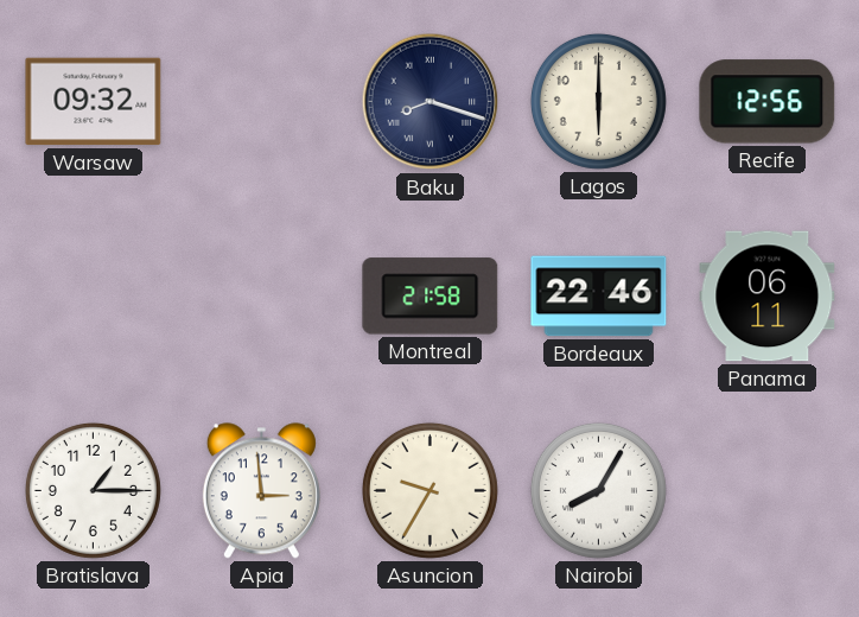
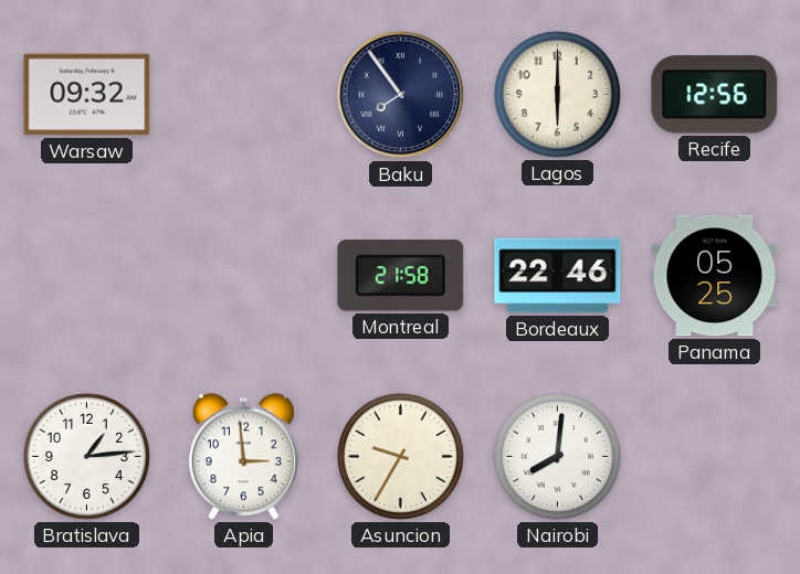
Baku: 8:18 -> 7:54 (401, 95)
Panama: 06:11 -> 05:25 (715, 276)
Bratislava: 1:15 -> 1:14 (86, 456)
Nairobi: 8:05 -> 8:01 (557, 456)
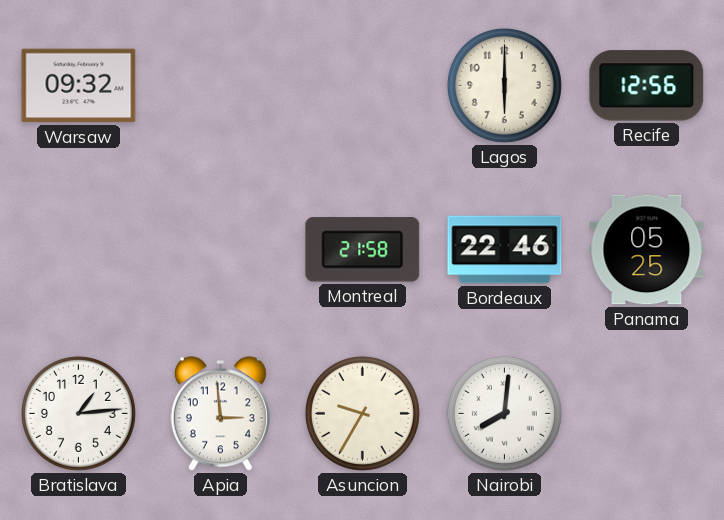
Baku: 7:54 -> none (401, 95)
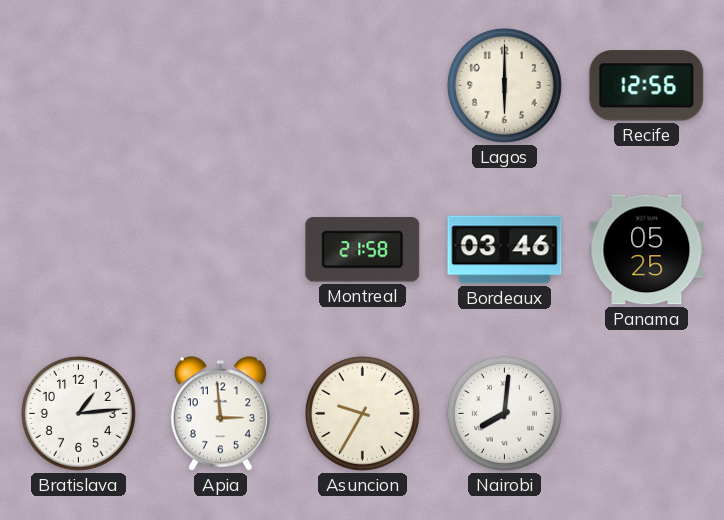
Warsaw: 09:32 -> none (79, 86)
Bordeaux: 22:46 -> 03:46 (505, 250)
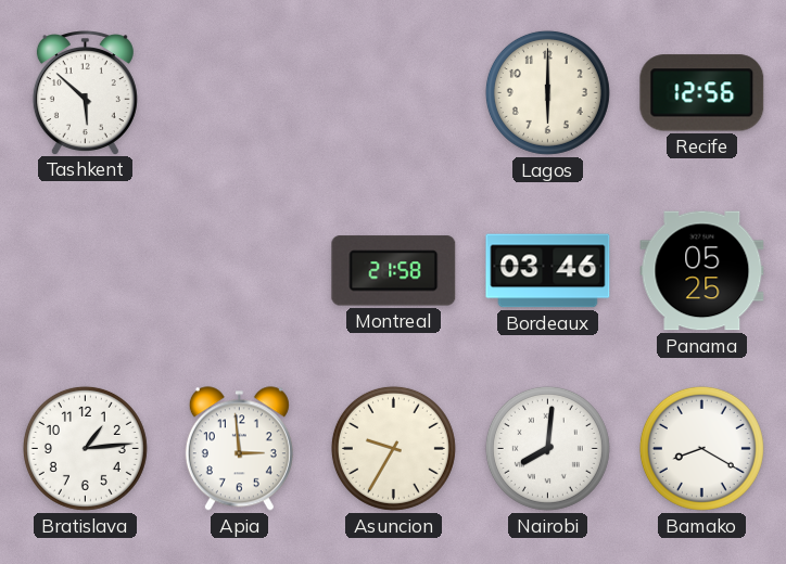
Tashkent: none -> 5:52 (85, 92)
Bamako: none -> 8:20 (701, 448)
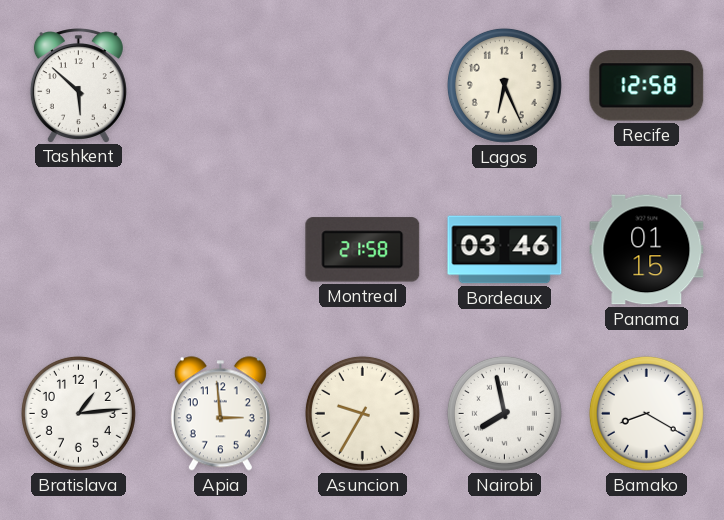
Lagos: 6:00 -> 6:26 (504, 85)
Recife: 12:56 -> 12:58 (647, 86)
Panama: 05:25 -> 01:15 (647, 250)
Nairobi: 8:01 -> 7:58 (504, 413)
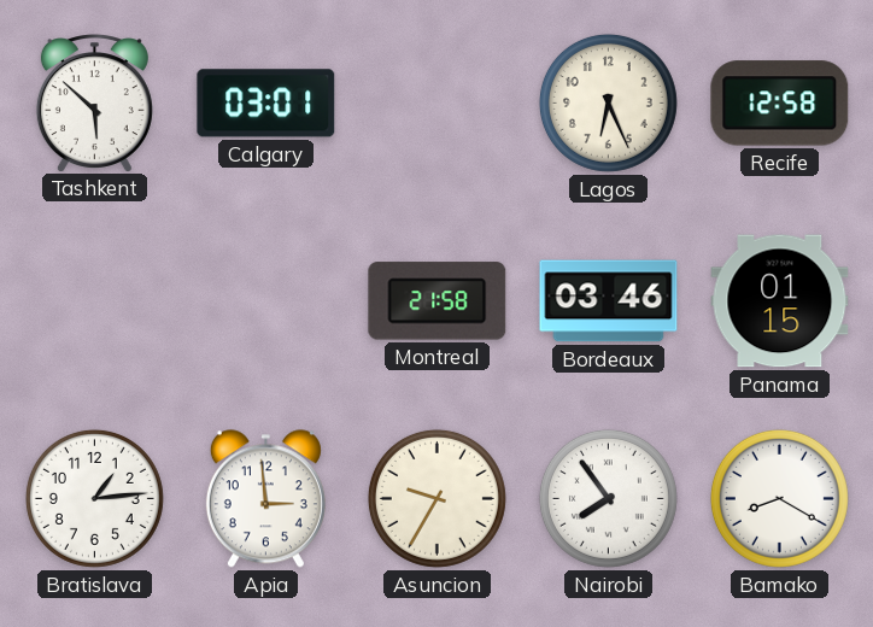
Calgary: none -> 03:01 (266, 104)
Nairobi: 7:58 -> 7:54 (608, 498)
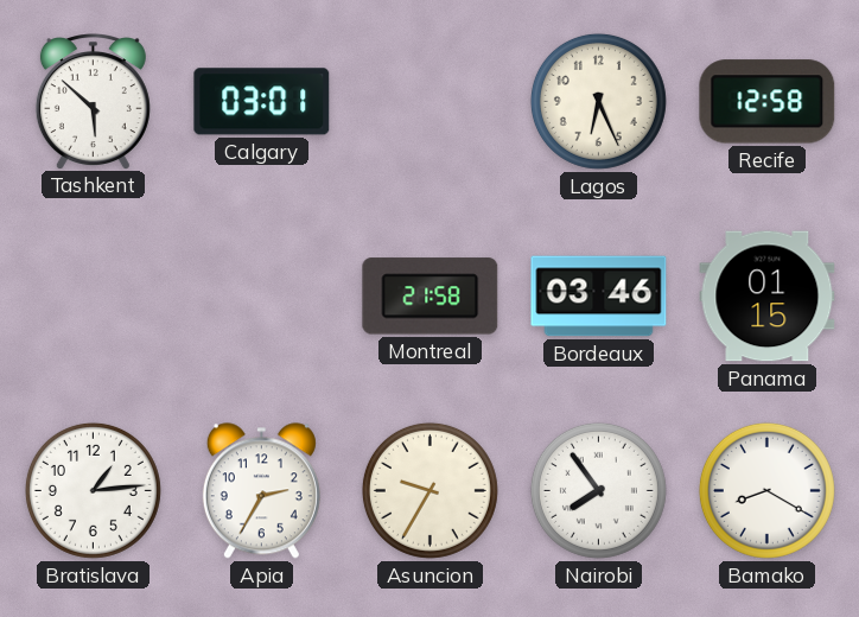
Apia: 2:59 -> 2:35 (261, 491)
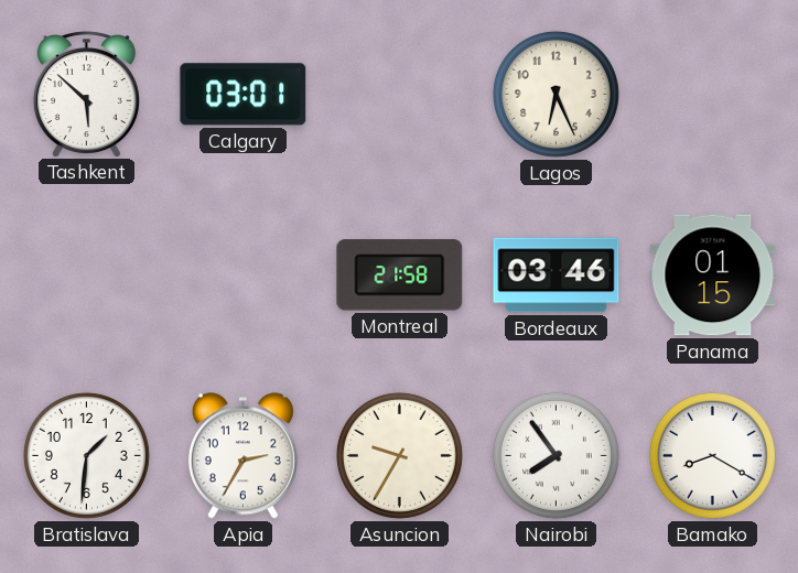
Recife: 12:58 -> none (768, 102)
Bratislava: 1:14 -> 1:31 (86, 455)
